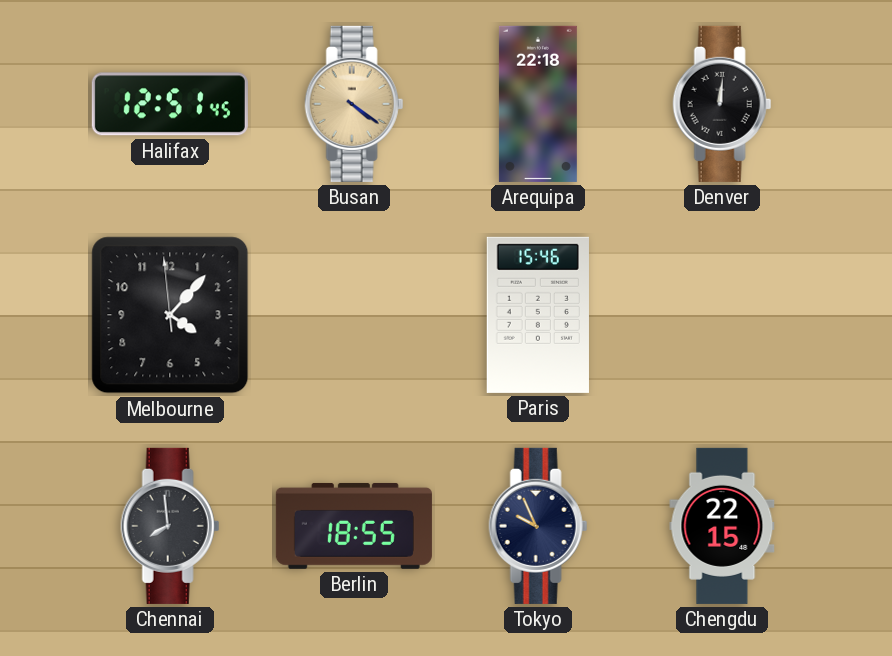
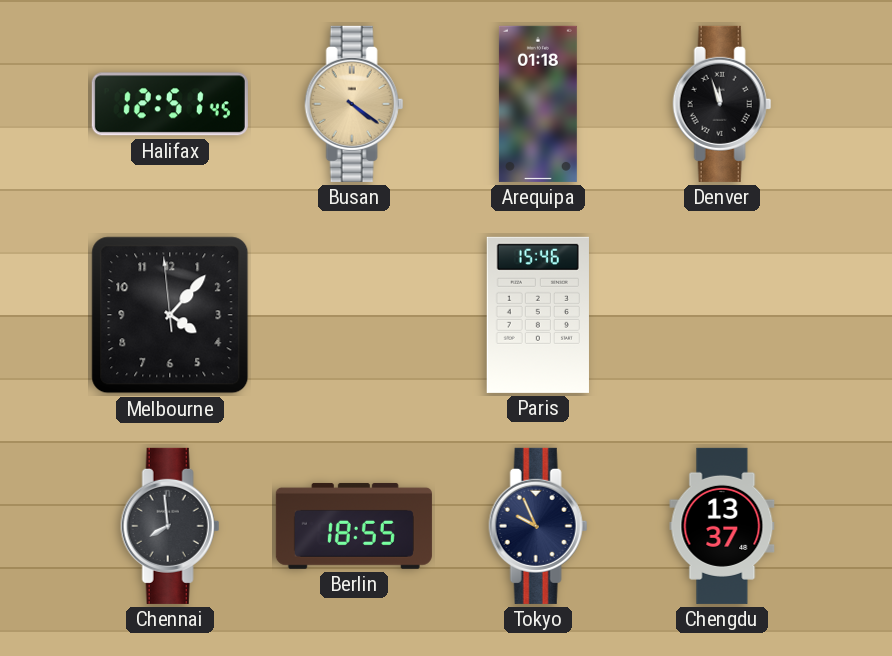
Arequipa: 22:18 -> 01:18 (538, 104)
Denver: 12:01 -> 11:57 (722, 104)
Chengdu: 22:15 -> 13:37 (722, 526)
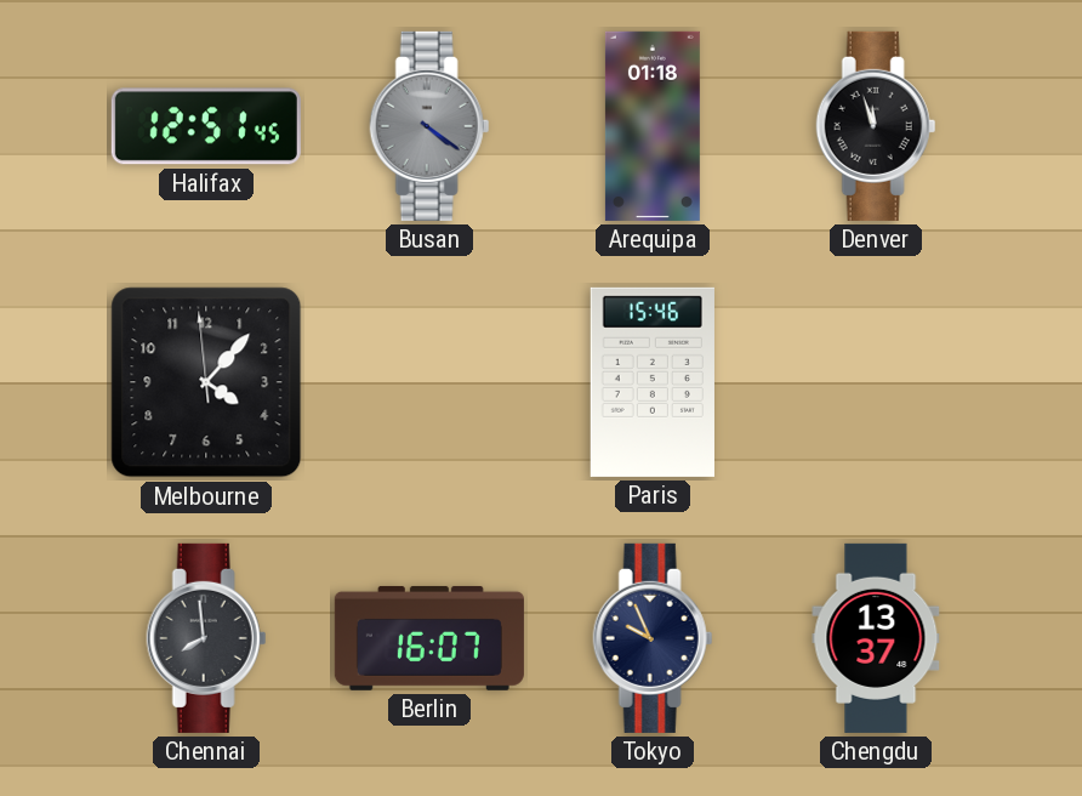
Busan dial: champagne -> grey (429, 126)
Berlin: 18:55 -> 16:07 (429, 638)
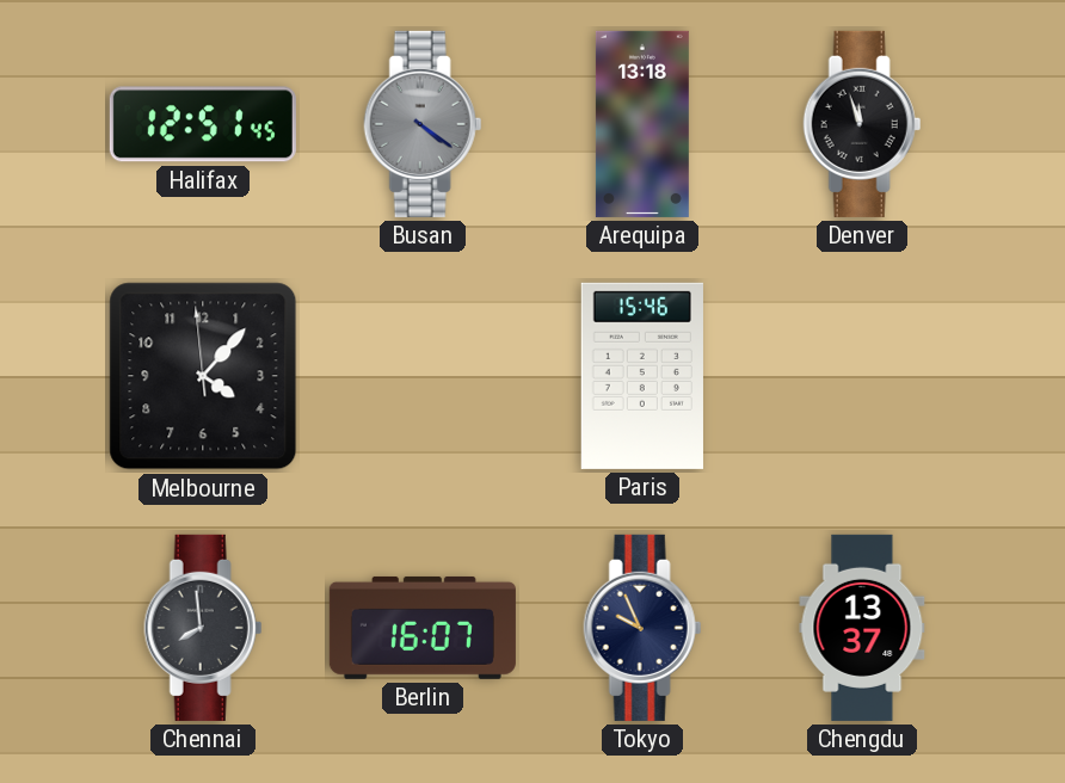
Arequipa: 01:18 -> 13:18 (642, 124)
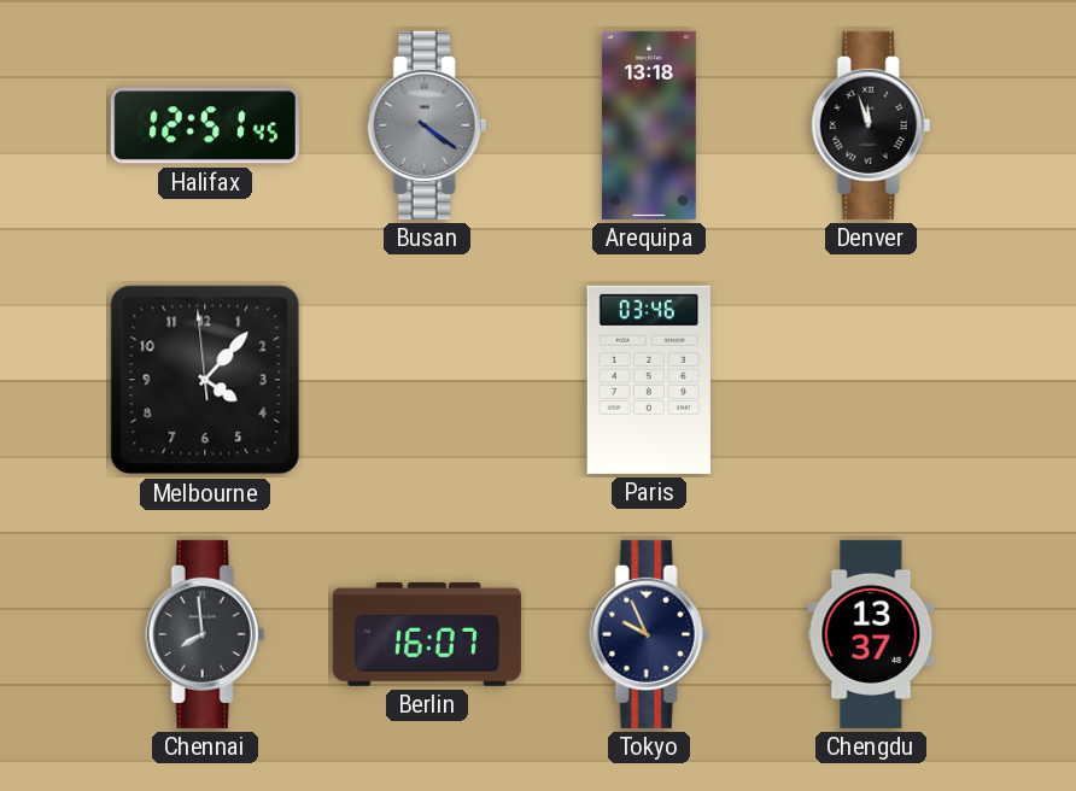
Paris: 15:46 -> 03:46 (649, 380)
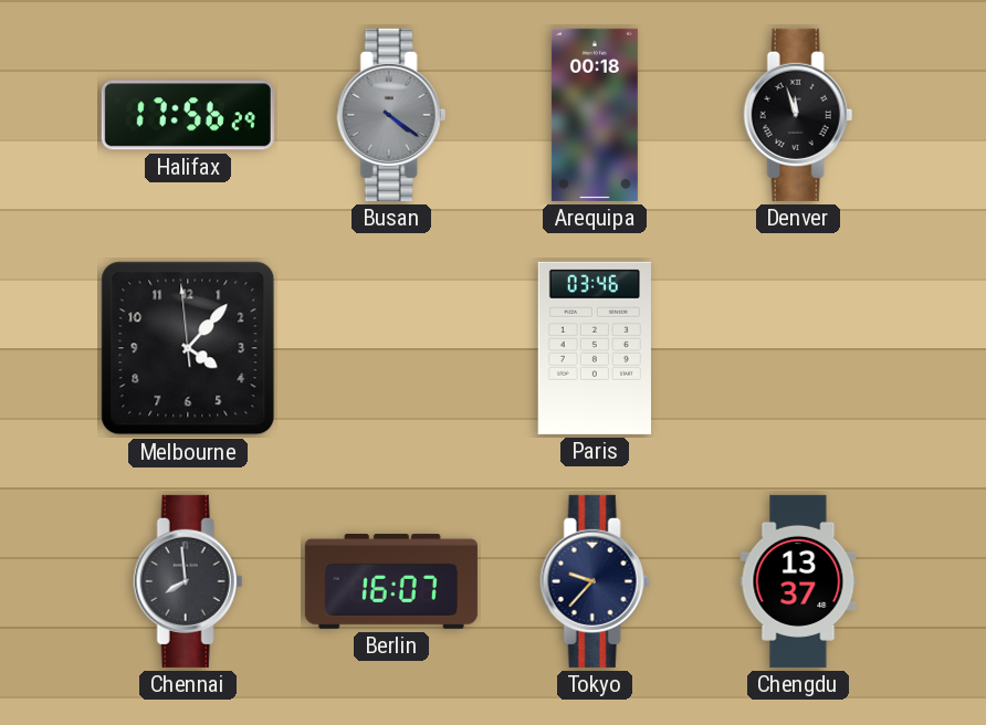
Halifax: 12:51 -> 17:56 (188, 115)
Arequipa: 13:18 -> 00:18 (595, 115)
Tokyo: 9:56 -> 9:37 (595, 581)
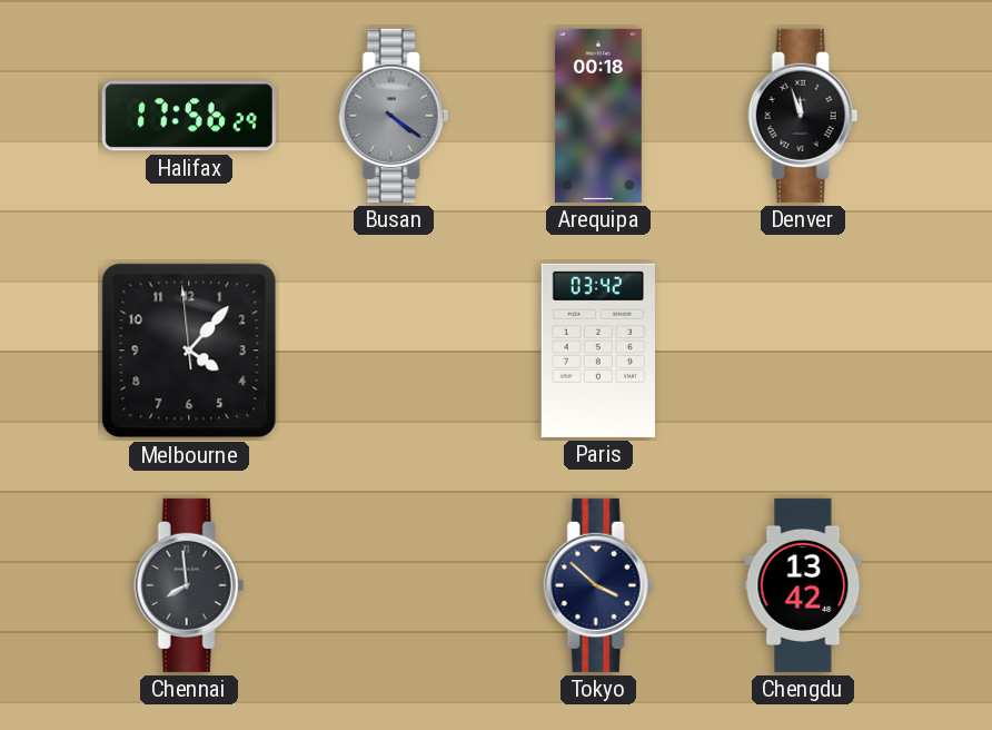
Paris: 03:46 -> 03:42 (598, 351)
Berlin: 16:07 -> none (391, 581)
Tokyo: 9:37 -> 3:52 (598, 585)
Chengdu: 13:37 -> 13:42 (803, 585)
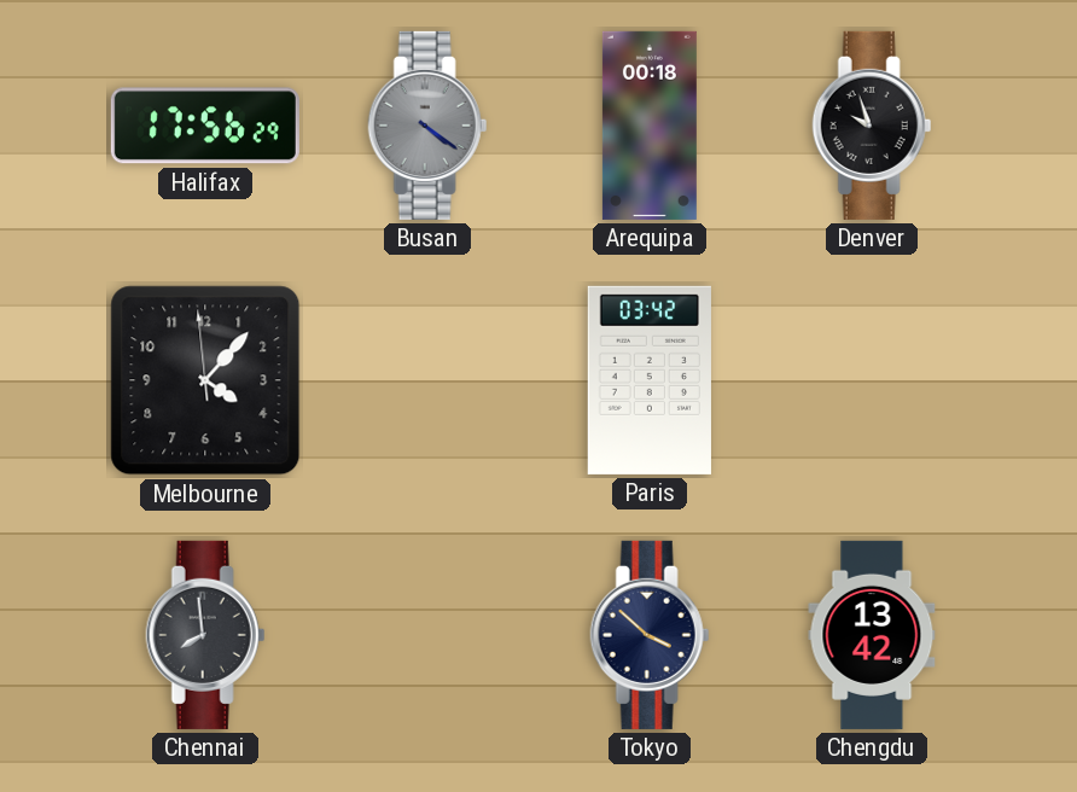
Denver: 11:57 -> 9:57 (872, 126)
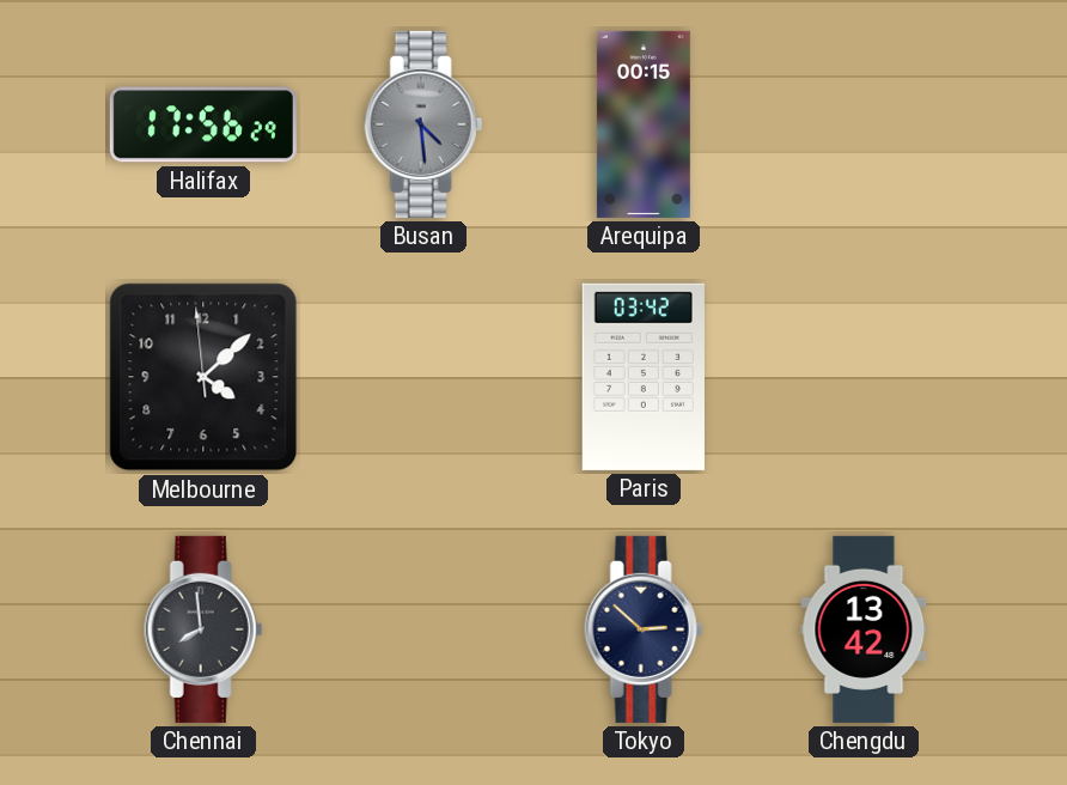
Busan: 4:21 -> 4:29 (423, 124)
Arequipa: 00:18 -> 00:15 (644, 124)
Denver: 9:57 -> none (872, 126)
Melbourne: 4:06 -> 4:07 (203, 377)
Tokyo: 3:52 -> 2:52 (644, 629)
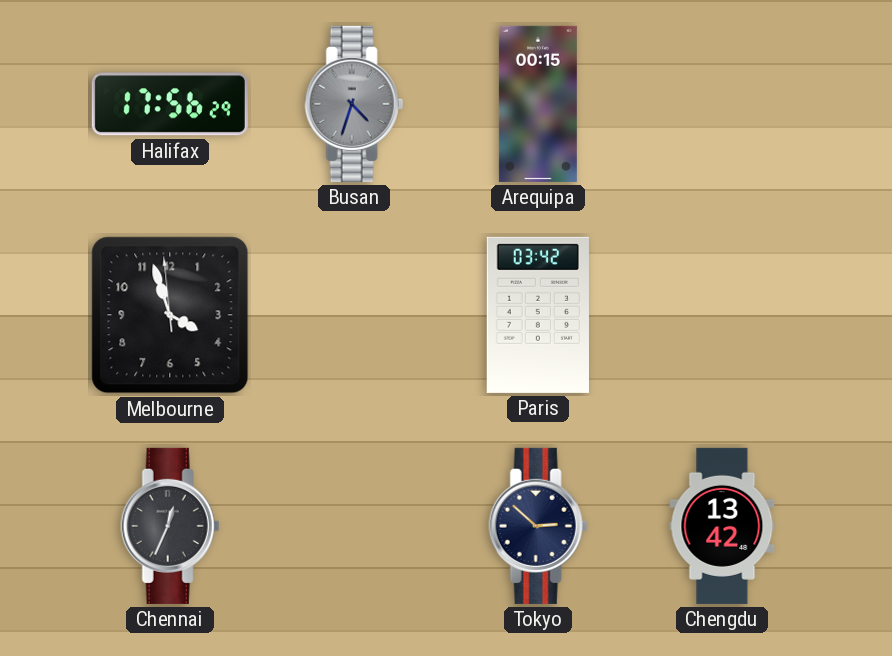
Busan: 4:29 -> 4:33 (354, 104)
Melbourne: 4:07 -> 3:56 (170, 315)
Chennai: 7:59 -> 12:34 (170, 526)
